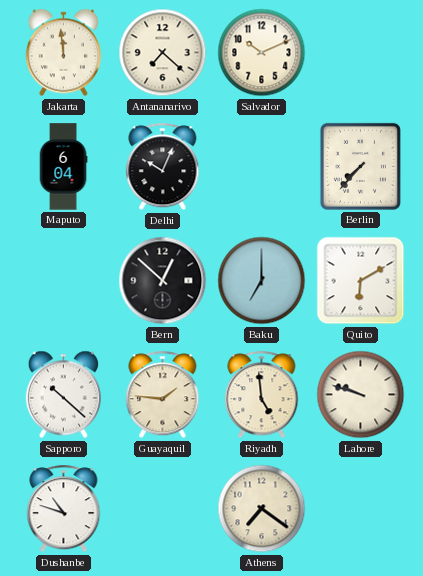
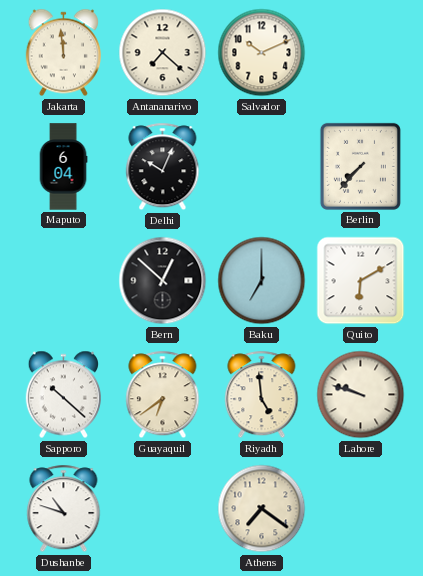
Guayaquil: 1:46 -> 6:39 (163, 395)
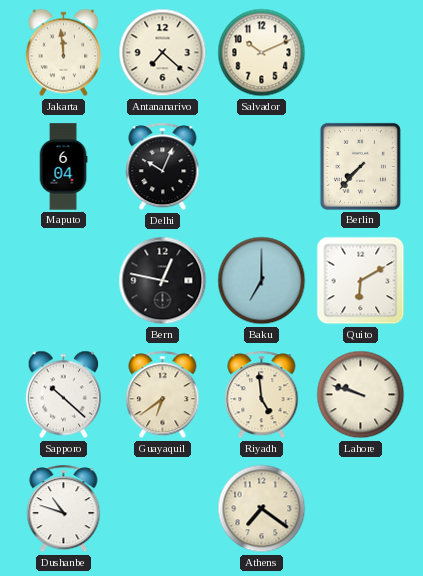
Bern: 12:52 -> 12:47 (163, 281)
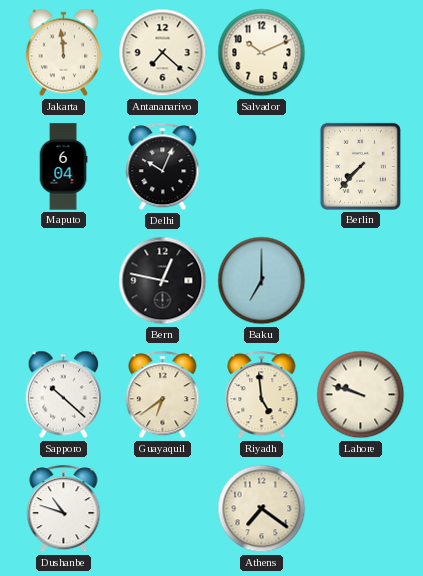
Quito: 6:10 -> none (361, 281)
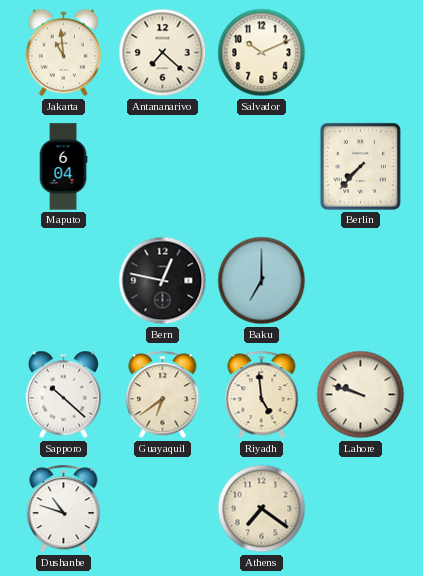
Jakarta: 11:59 -> 10:59 (63, 53)
Delhi: 10:04 -> none (163, 167)
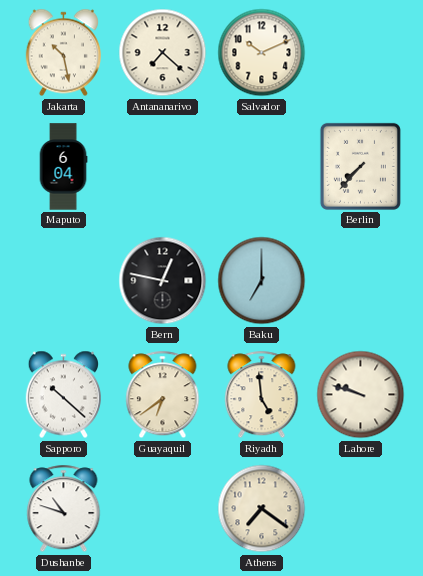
Jakarta: 10:59 -> 10:28 (63, 53)
